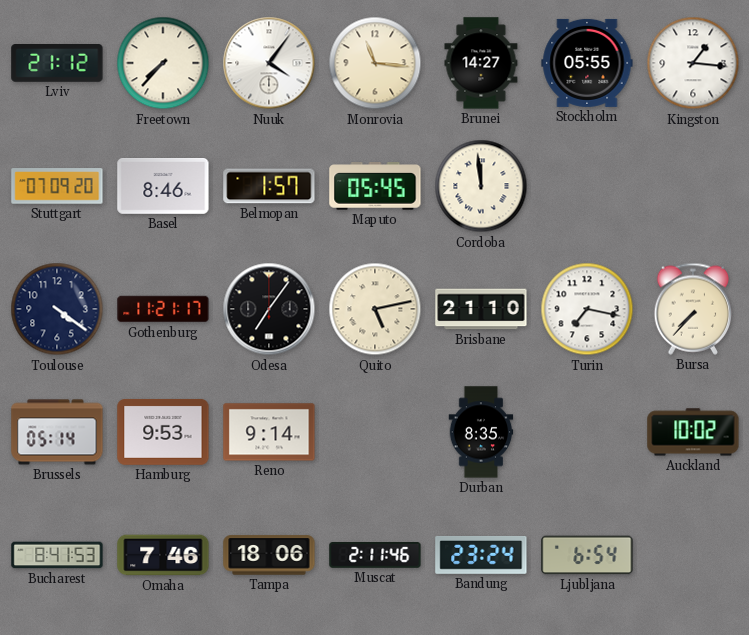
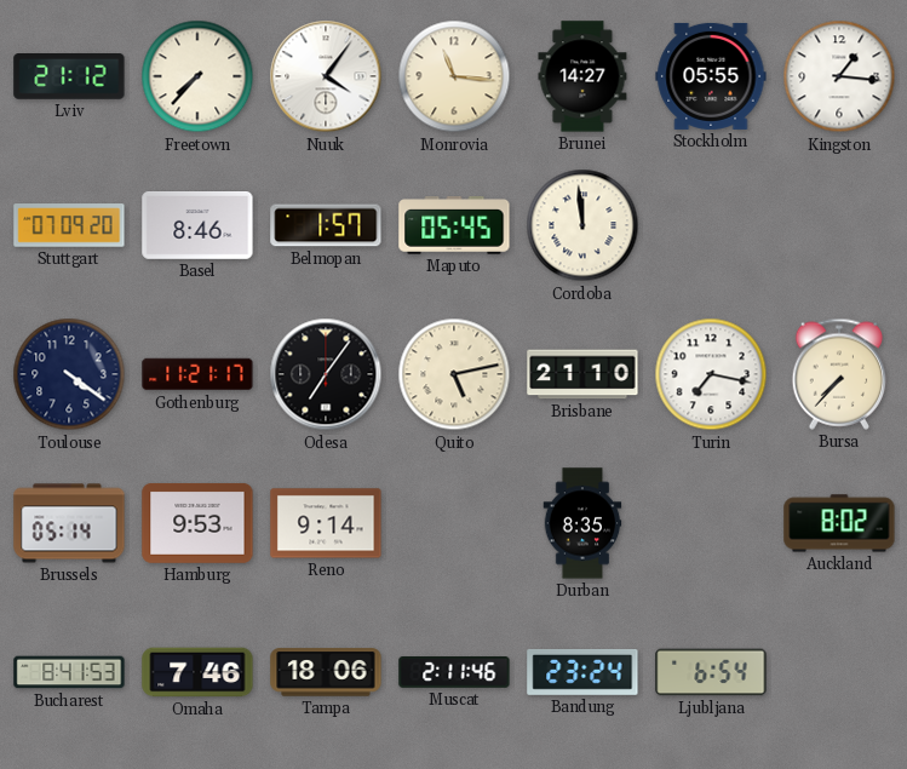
Auckland: 10:02 -> 8:02 (839, 523)
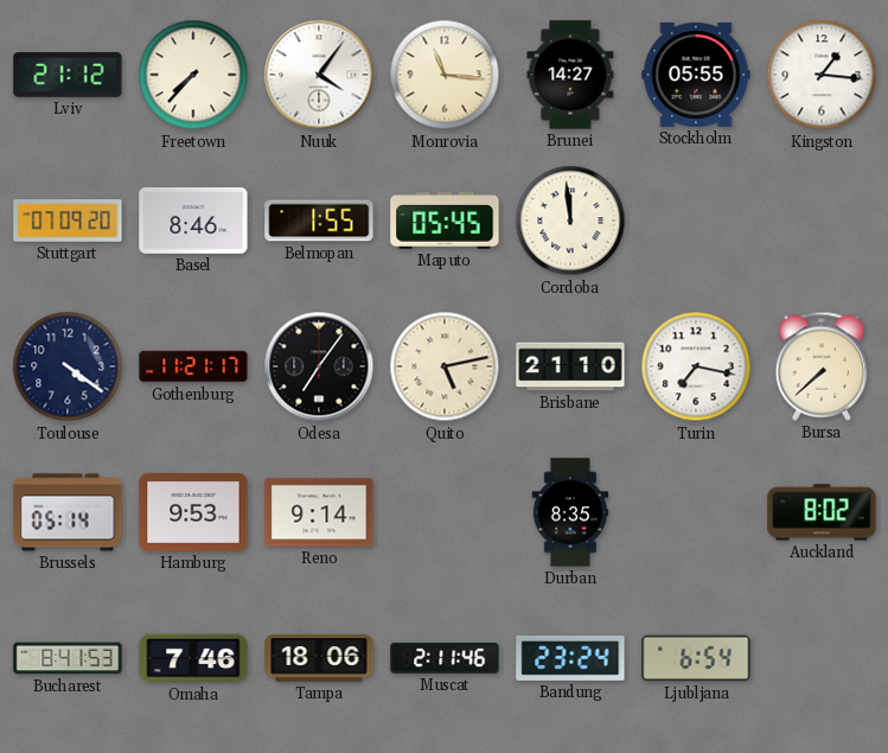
Belmopan: 1:57 -> 1:55 (319, 221)
Bursa: 7:37 -> 7:38 (822, 366)
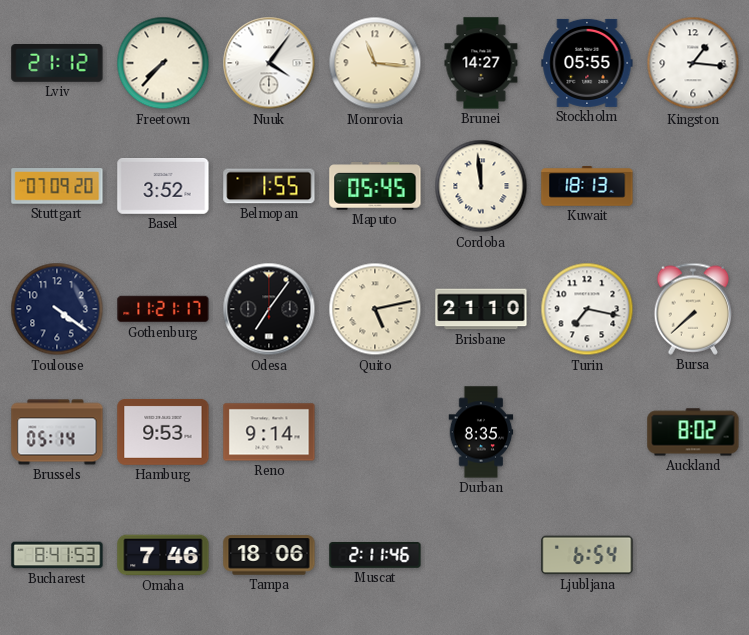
Basel: 8:46 -> 3:52 (163, 187)
Kuwait: none -> 18:13 (587, 187)
Bandung: 23:24 -> none (570, 658)
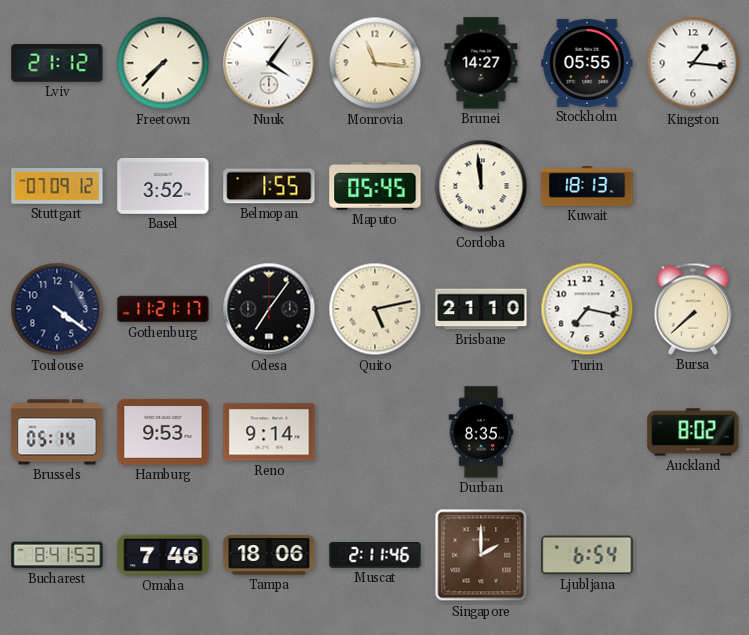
Stuttgart: 07:09:20 -> 07:09:12 (57, 186)
Singapore: none -> 2:00 (481, 555)
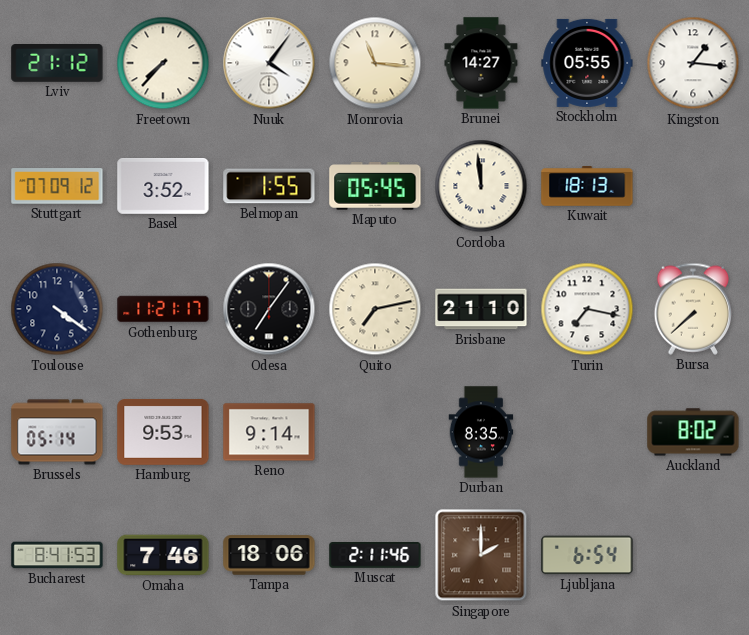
Quito: 5:13 -> 7:13 (375, 309)
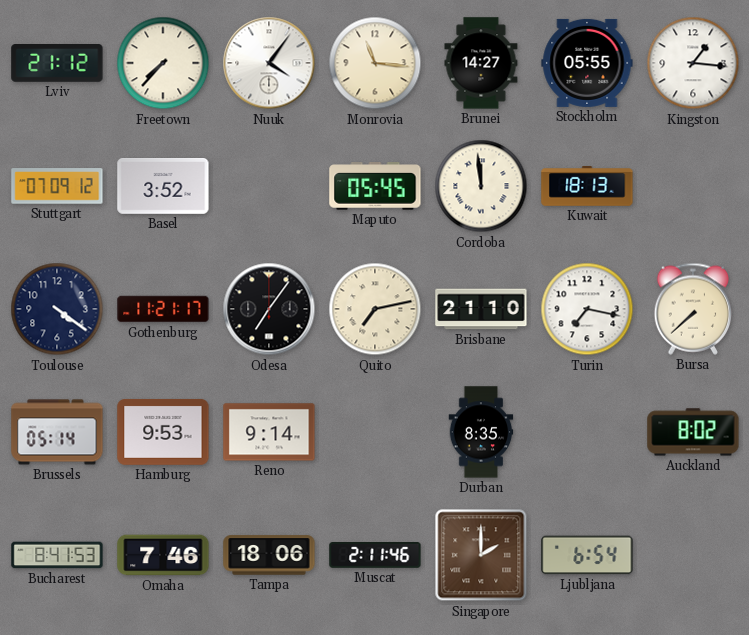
Belmopan: 1:55 -> none (269, 186)
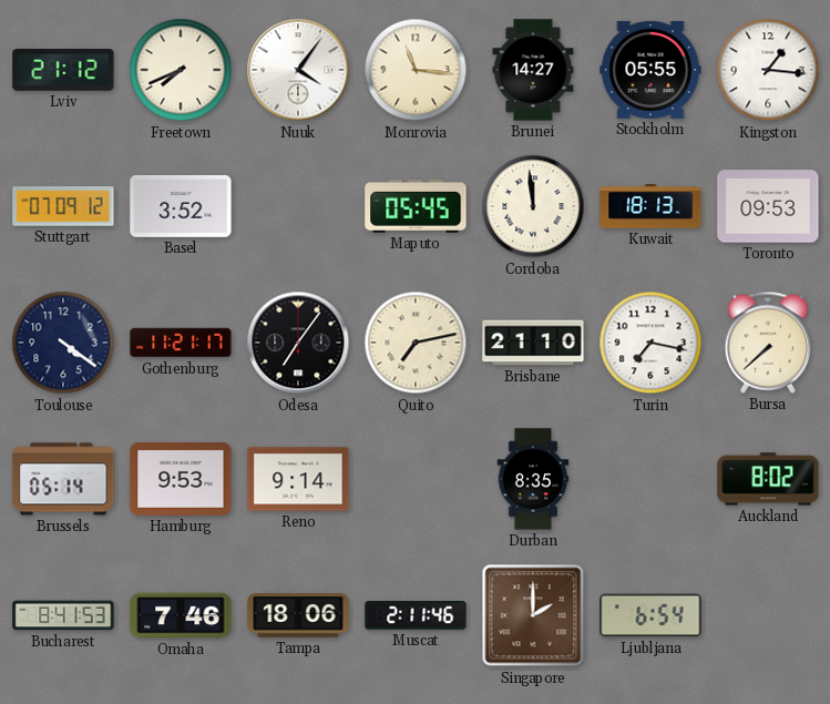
Freetown: 7:37 -> 7:41 (181, 70)
Toronto: none -> 09:53 (768, 206)
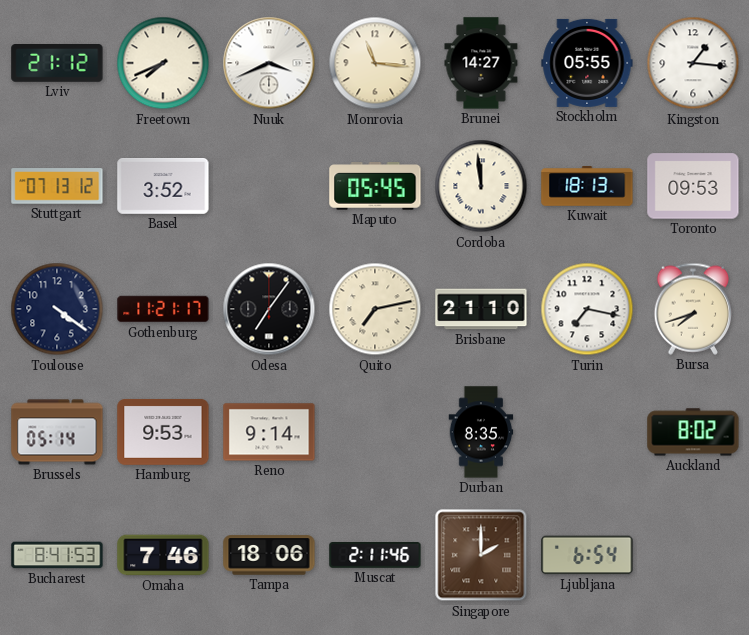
Nuuk: 4:06 -> 3:41 (269, 63)
Stuttgart: 07:09 -> 07:13 (57, 186)
Bursa: 7:38 -> 7:42 (693, 309)
